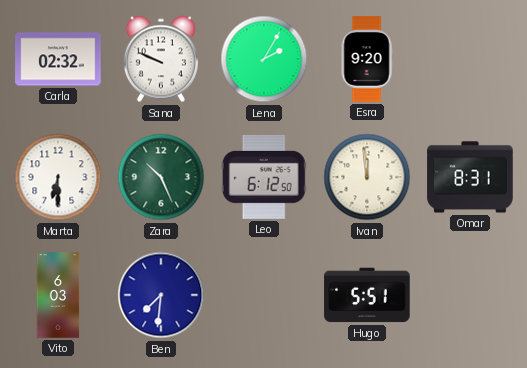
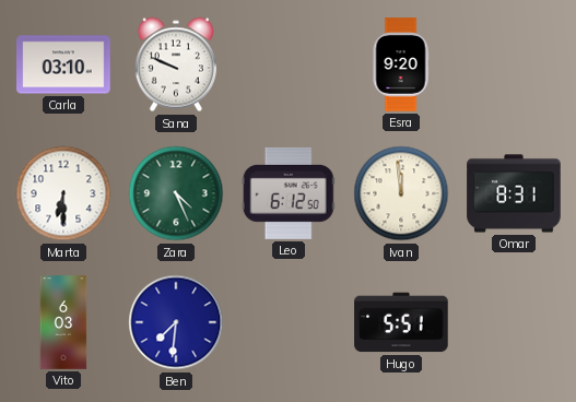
Carla: 02:32 -> 03:10 (63, 64)
Lena: 2:05 -> none (264, 59)
Zara: 10:26 -> 4:26 (176, 193)
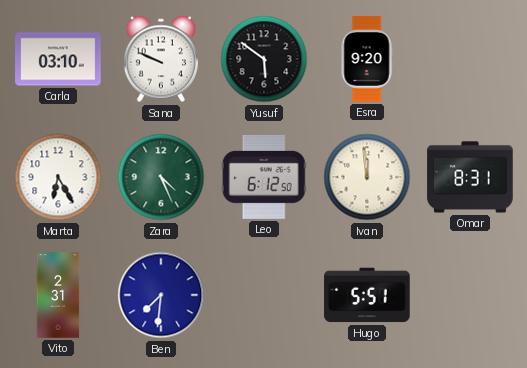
Yusuf: none -> 5:51 (264, 59)
Marta: 6:30 -> 6:25 (58, 177)
Vito: 6:03 -> 2:31 (58, 295)
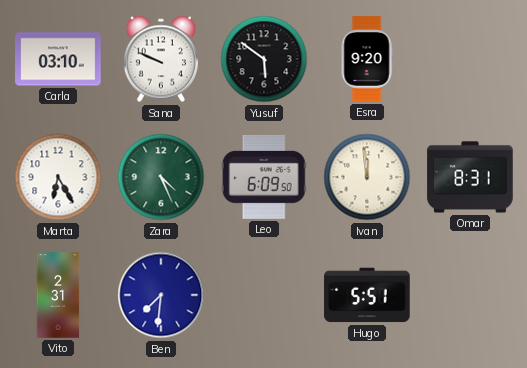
Leo: 6:12 -> 6:09 (264, 177)
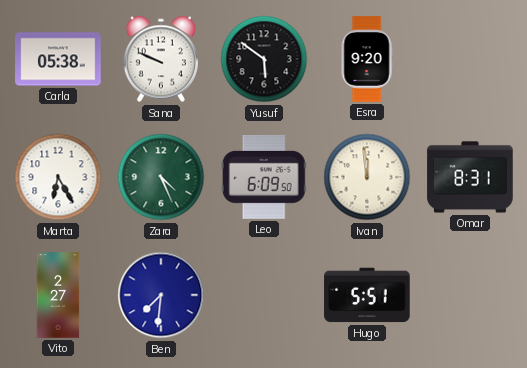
Carla: 03:10 -> 05:38 (58, 59)
Vito: 2:31 -> 2:27 (58, 295)
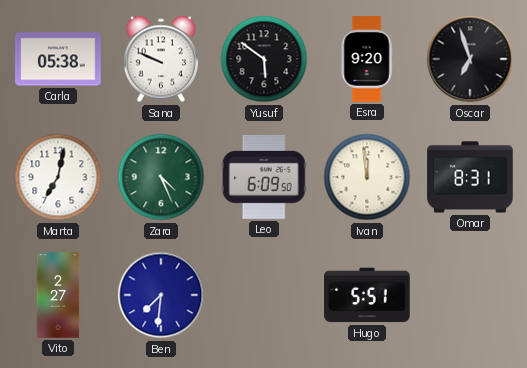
Oscar: none -> 6:57 (470, 59)
Marta: 6:25 -> 7:02 (58, 177)
